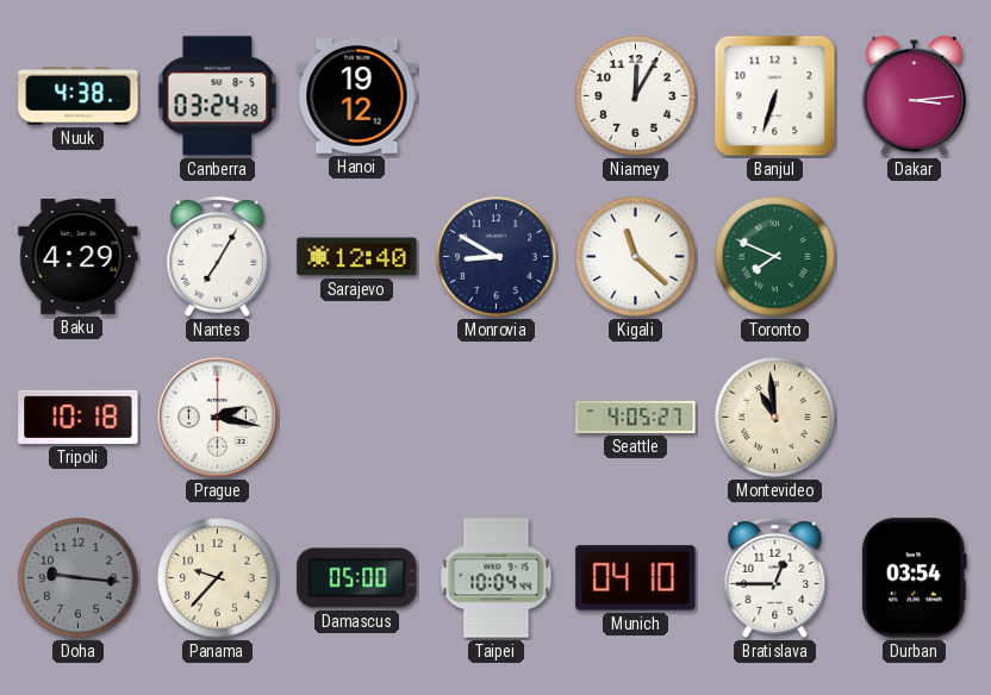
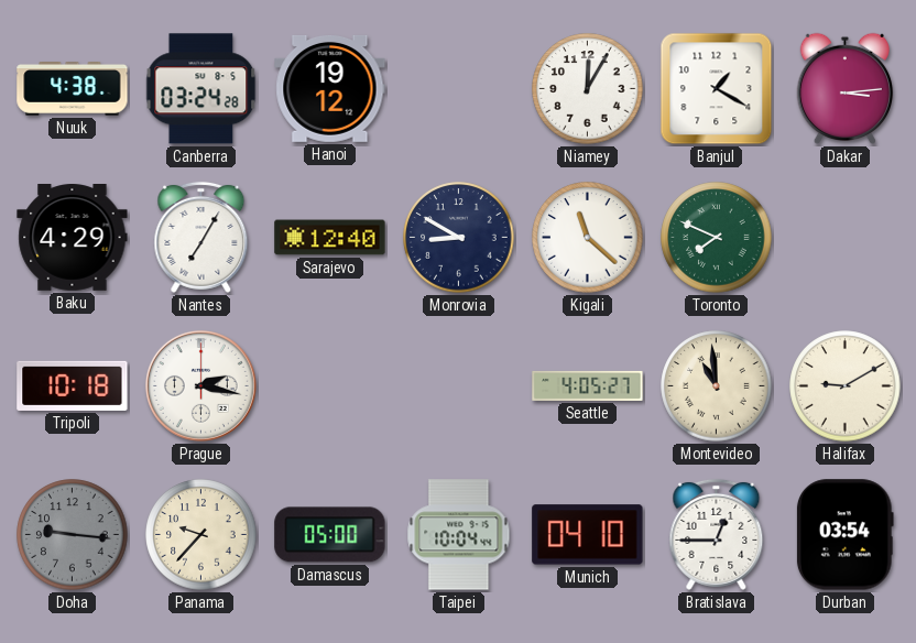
Banjul: 6:33 -> 1:20 (717, 89)
Halifax: none -> 9:10 (846, 386)
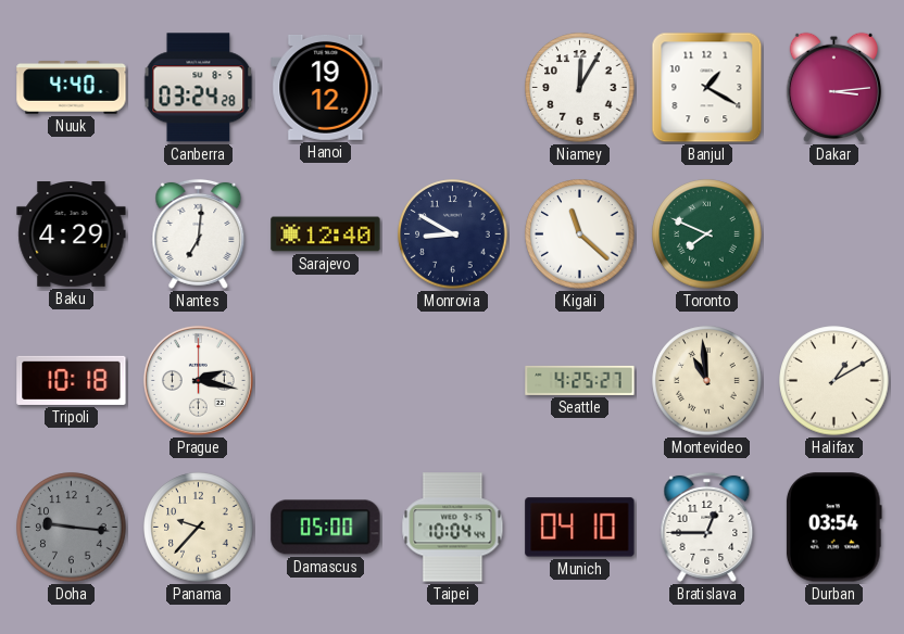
Nuuk: 4:38 -> 4:40 (72, 88)
Nantes: 7:05 -> 7:01 (199, 233)
Seattle: 4:05 -> 4:25 (580, 380)
Halifax: 9:10 -> 1:10 (834, 381)
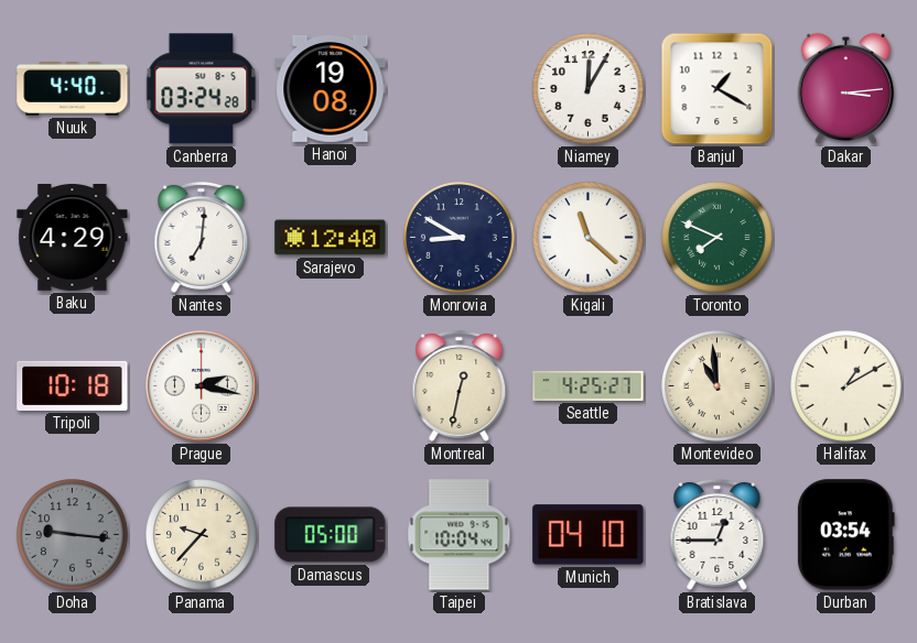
Hanoi: 19:12 -> 19:08 (331, 88)
Montreal: none -> 12:32 (460, 385)
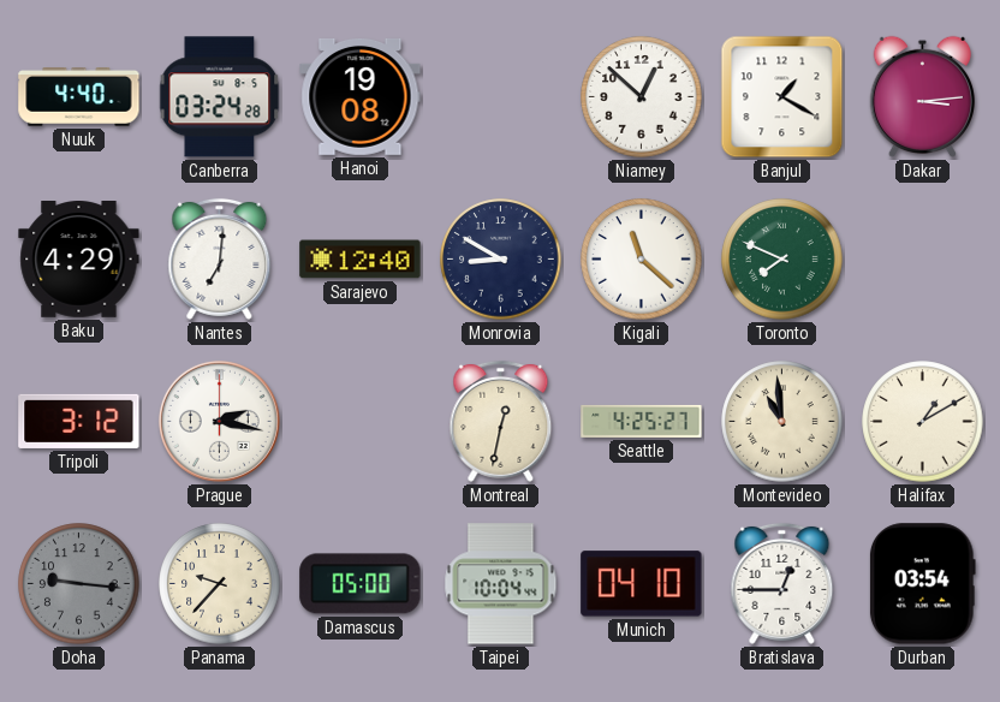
Niamey: 12:05 -> 12:52 (642, 97)
Tripoli: 10:18 -> 3:12 (79, 421)
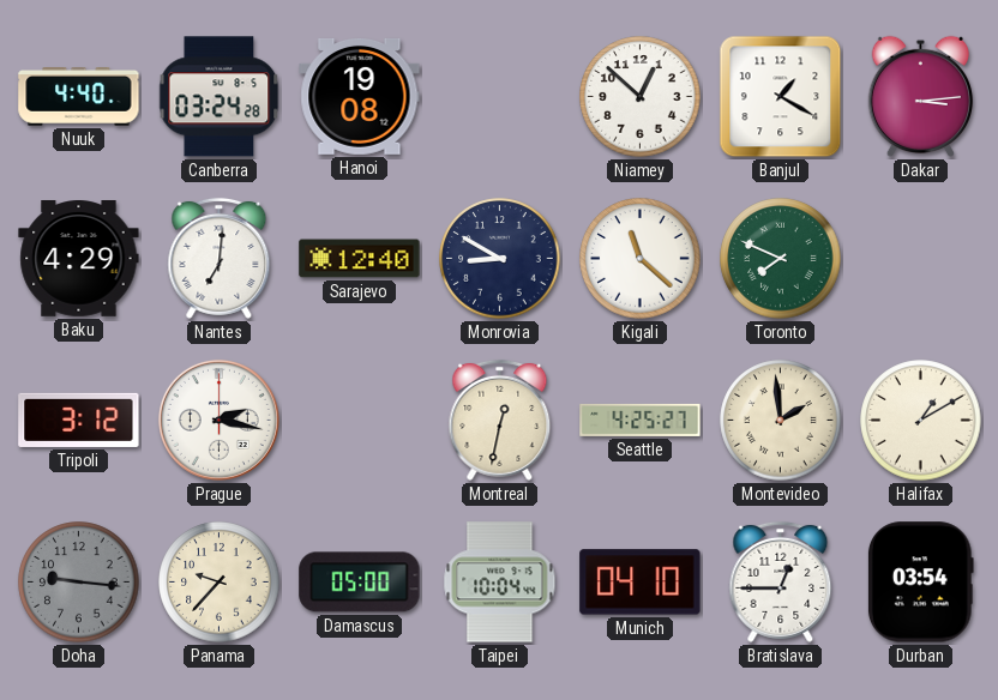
Montevideo: 10:59 -> 1:59 (781, 421)
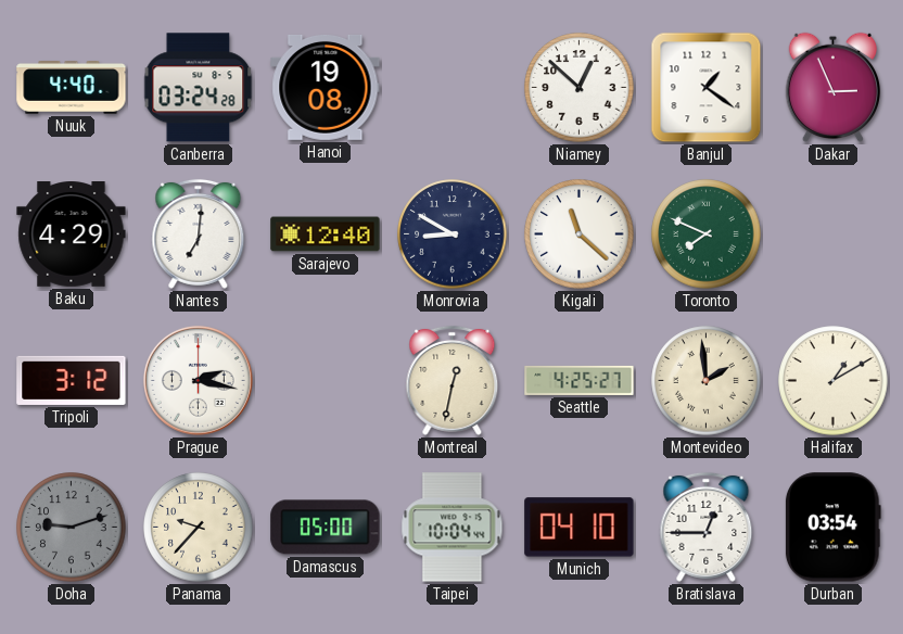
Banjul: 1:20 -> 1:21 (707, 88)
Dakar: 3:14 -> 2:56 (834, 88)
Doha: 9:16 -> 9:12 (72, 528)
